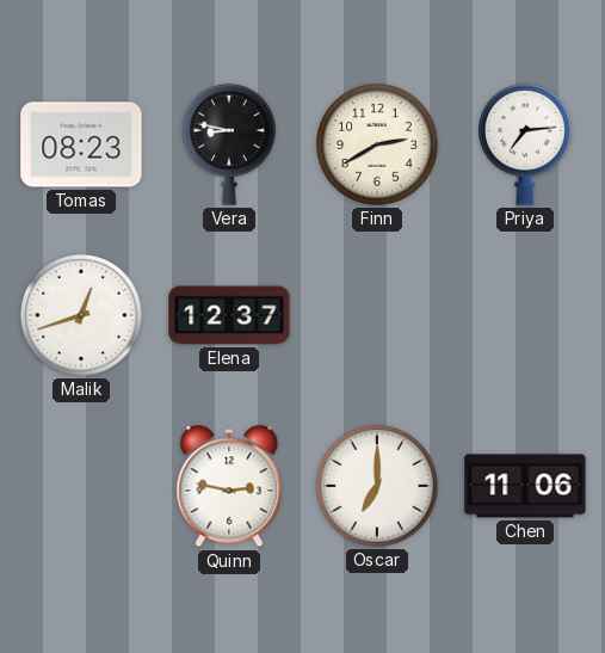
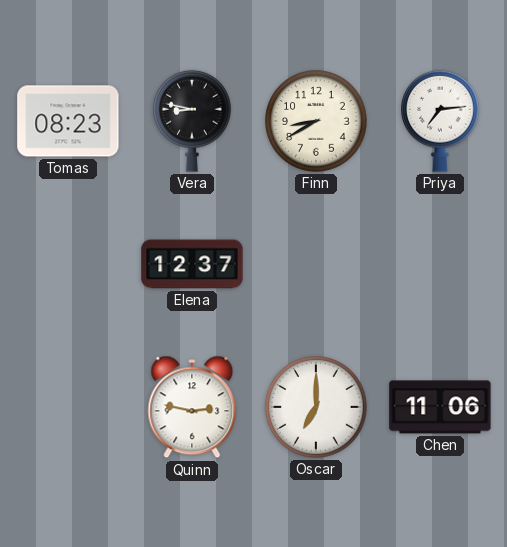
Finn: 2:40 -> 8:40 (316, 121)
Malik: 12:42 -> none (81, 315)
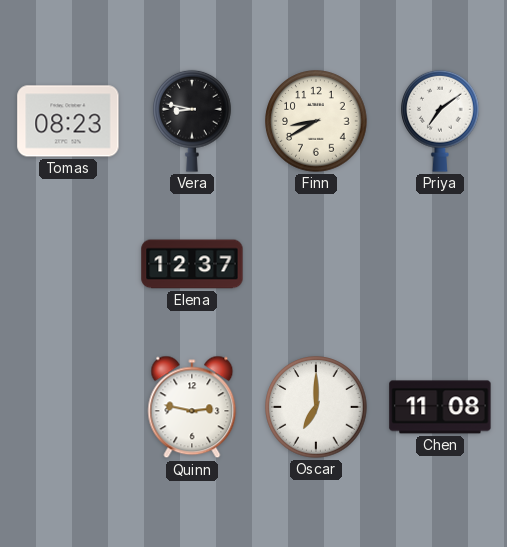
Priya: 7:14 -> 7:09 (441, 121)
Chen: 11:06 -> 11:08 (440, 407)
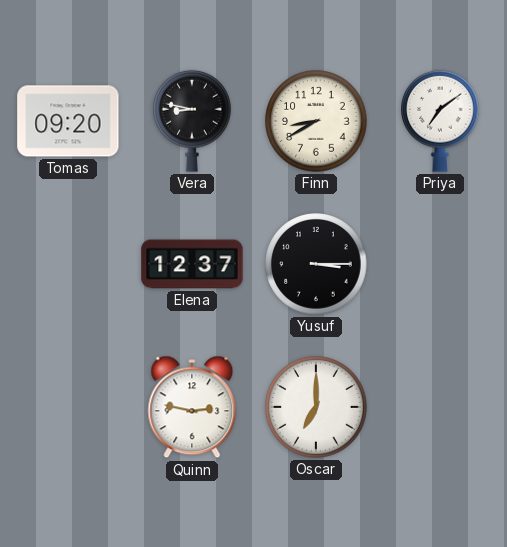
Tomas: 08:23 -> 09:20 (68, 121)
Yusuf: none -> 3:15 (316, 264)
Chen: 11:08 -> none (440, 407)
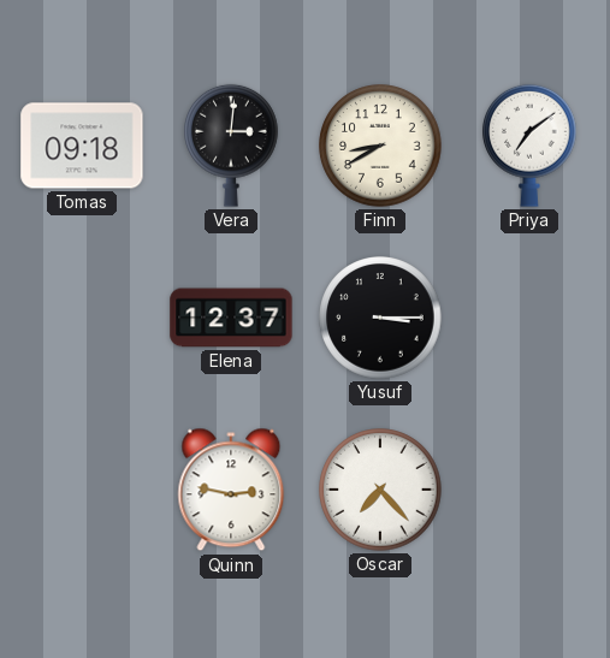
Tomas: 09:20 -> 09:18 (82, 146)
Vera: 8:47 -> 3:01 (232, 146)
Oscar: 7:00 -> 7:23 (380, 490)
